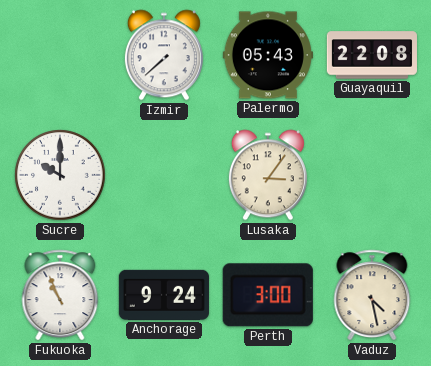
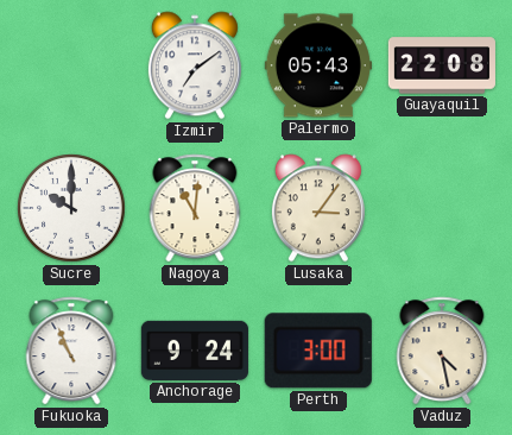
Izmir: 7:38 -> 7:09 (195, 65)
Nagoya: none -> 11:01 (195, 208)
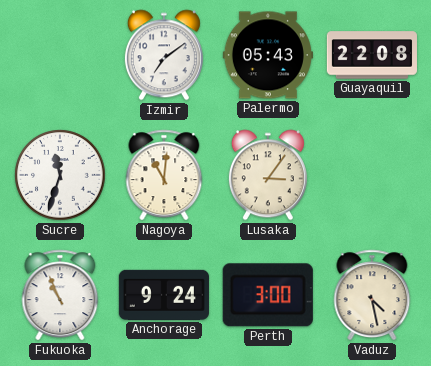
Sucre: 10:00 -> 11:33 (60, 175)
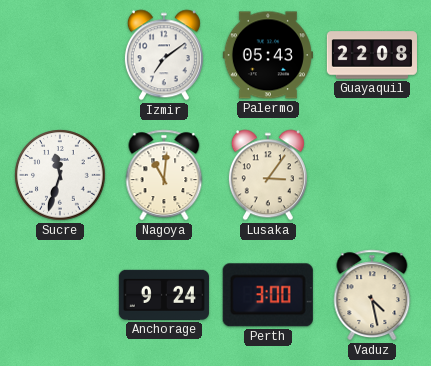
Fukuoka: 10:56 -> none (60, 295)
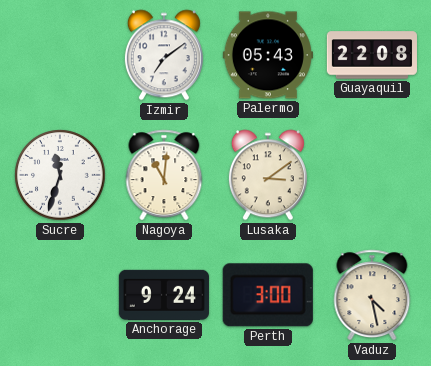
Lusaka: 3:06 -> 3:09 (268, 175)
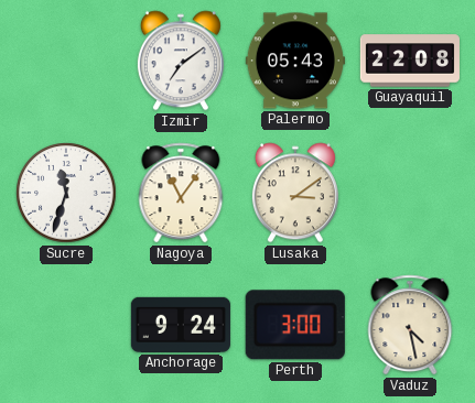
Nagoya: 11:01 -> 11:06 (181, 193)
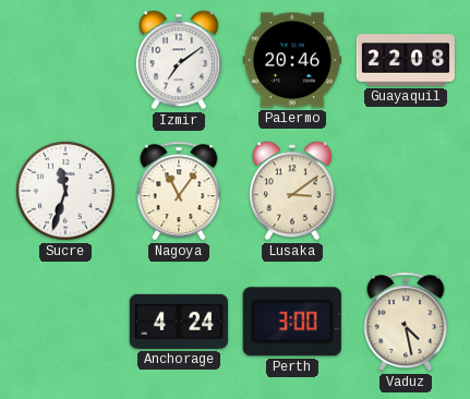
Palermo: 05:43 -> 20:46 (292, 60)
Anchorage: 9:24 -> 4:24 (179, 322)
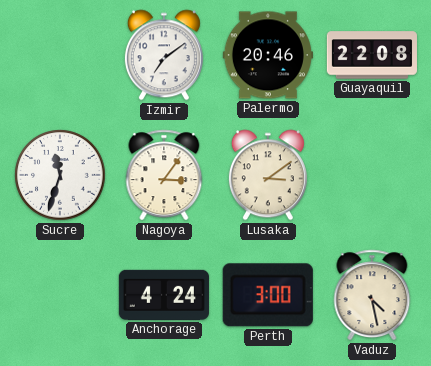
Nagoya: 11:06 -> 3:06 (164, 175)
